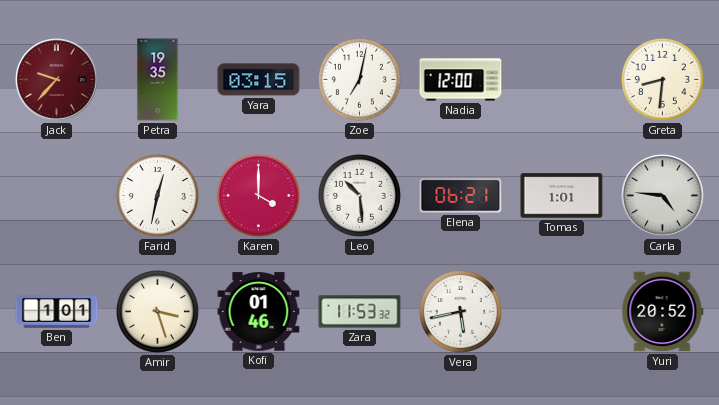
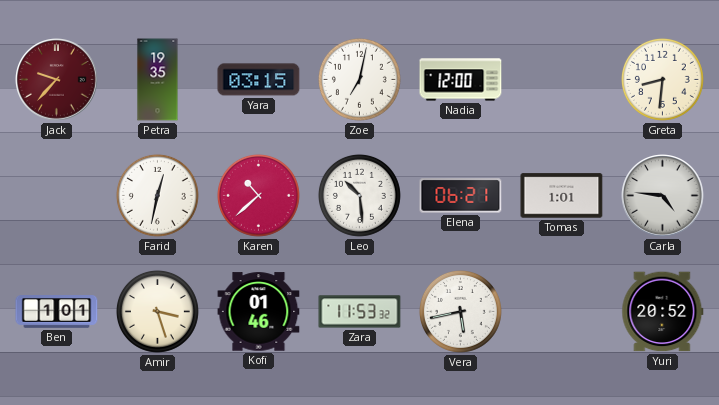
Karen: 4:00 -> 10:38 (258, 195)
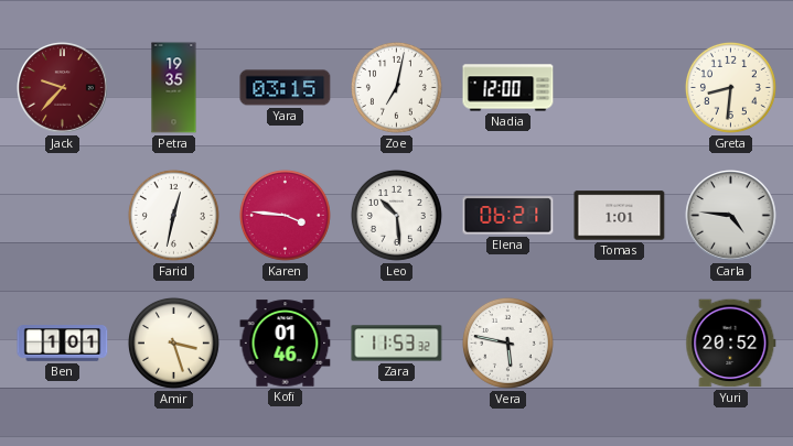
Karen: 10:38 -> 3:46 (285, 215)
Vera: 5:43 -> 5:47 (507, 342)
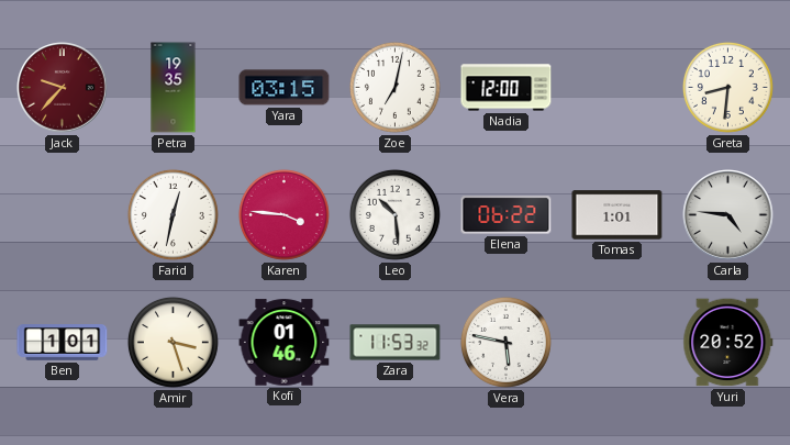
Elena: 06:21 -> 06:22 (507, 215)
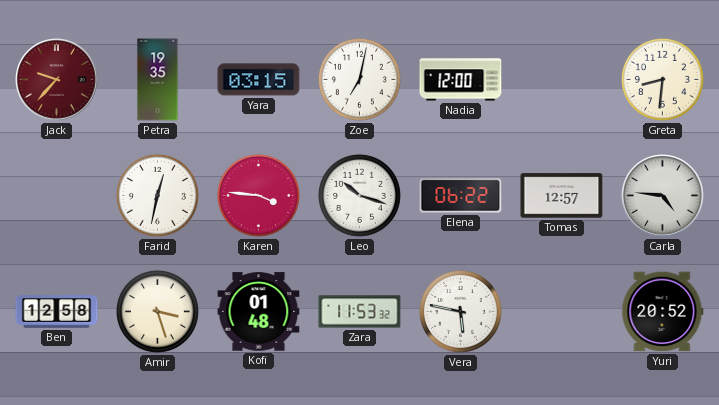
Leo: 10:29 -> 10:18 (359, 195)
Tomas: 1:01 -> 12:57 (562, 196)
Ben: 1:01 -> 12:58 (57, 312)
Kofi: 01:46 -> 01:48 (259, 312)
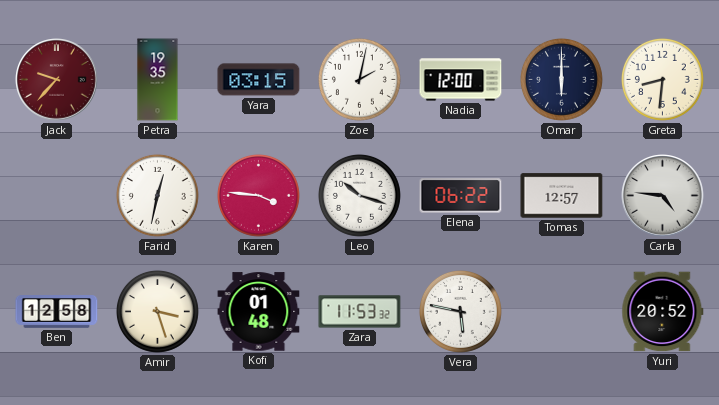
Zoe: 7:02 -> 2:02 (359, 79)
Omar: none -> 6:00 (561, 79)
